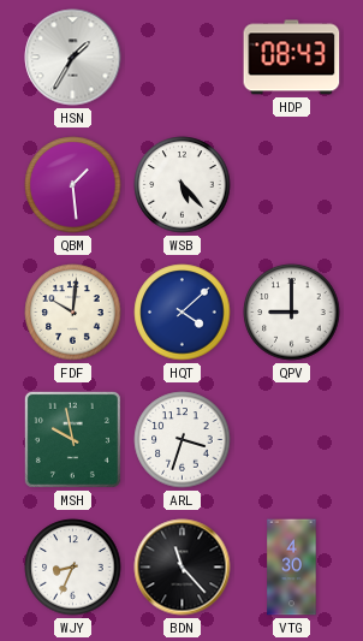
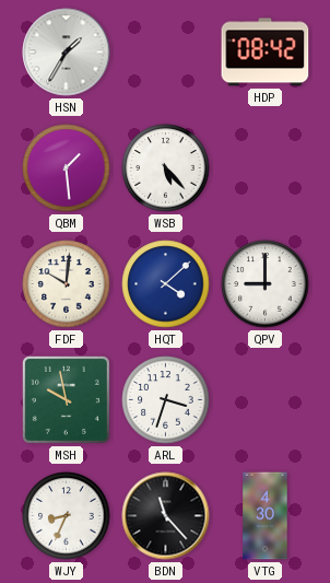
HDP: 08:43 -> 08:42 (266, 53)
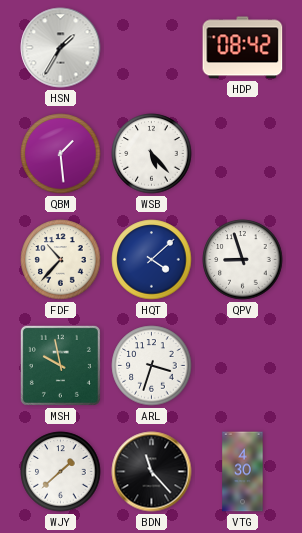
FDF: 10:01 -> 10:37 (61, 260)
QPV: 9:00 -> 8:57 (243, 260)
WJY: 8:34 -> 1:38 (61, 472)
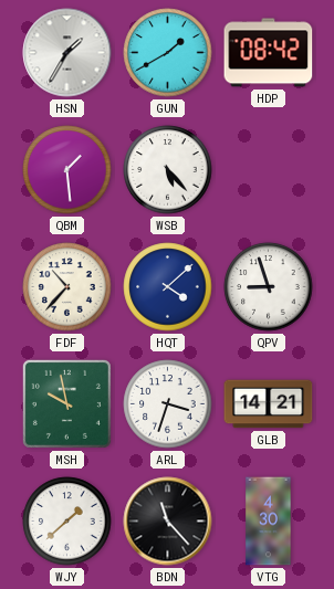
GUN: none -> 1:40 (168, 53)
GLB: none -> 14:21 (269, 404)
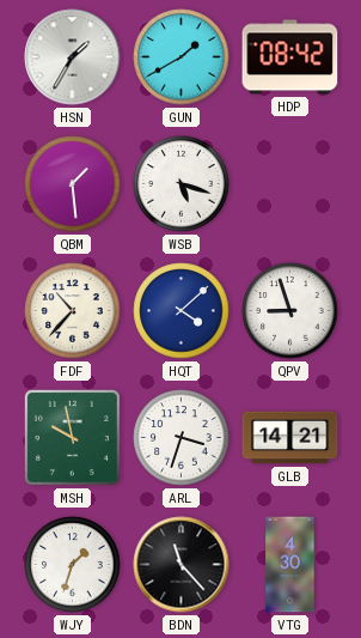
WSB: 5:23 -> 5:18 (182, 184)
WJY: 1:38 -> 1:33 (73, 565)
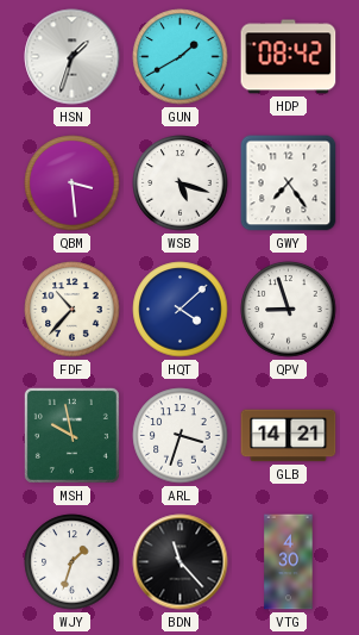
HSN: 1:35 -> 1:33 (73, 57)
QBM: 1:29 -> 3:29 (73, 183)
GWY: none -> 7:24 (289, 183)
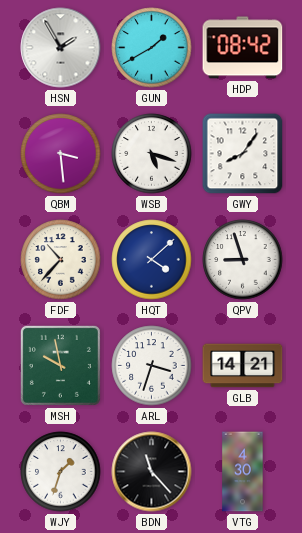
HSN: 1:33 -> 1:55 (61, 48)
GWY: 7:24 -> 8:06 (243, 154)
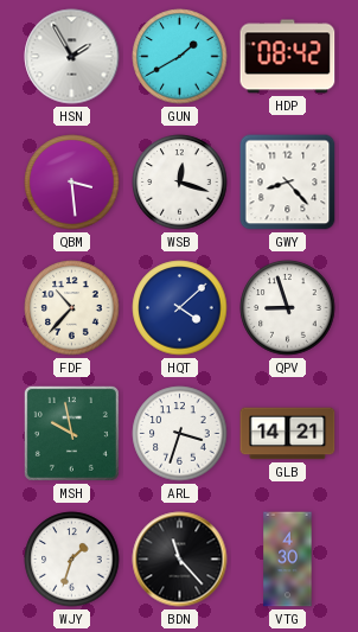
WSB: 5:18 -> 12:18 (180, 183)
GWY: 8:06 -> 8:23 (288, 183)
